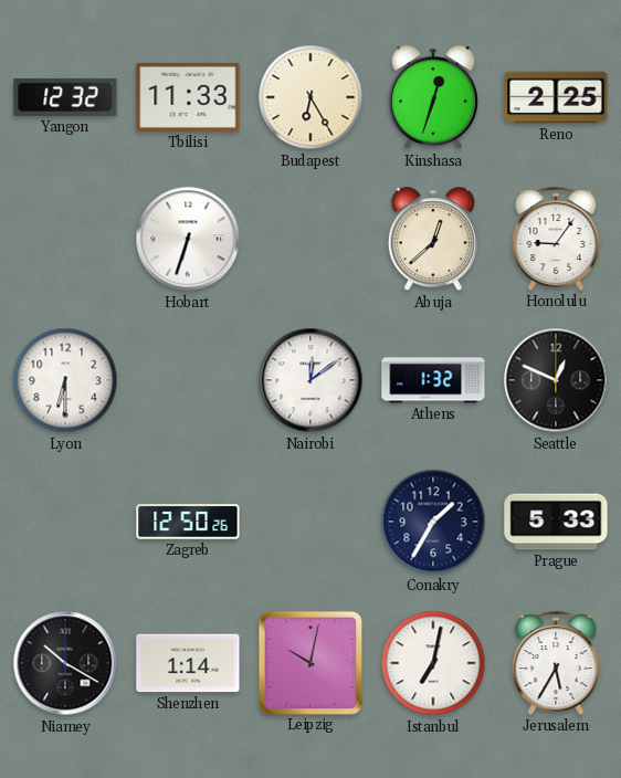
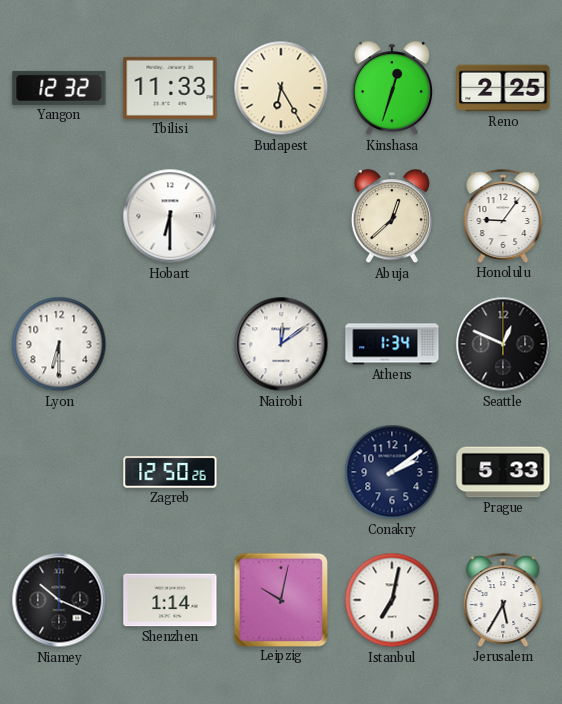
Hobart: 6:33 -> 6:30 (170, 216)
Athens: 1:32 -> 1:34 (392, 344)
Conakry: 1:35 -> 2:09 (392, 472)
Niamey: 10:20 -> 10:19 (59, 600)
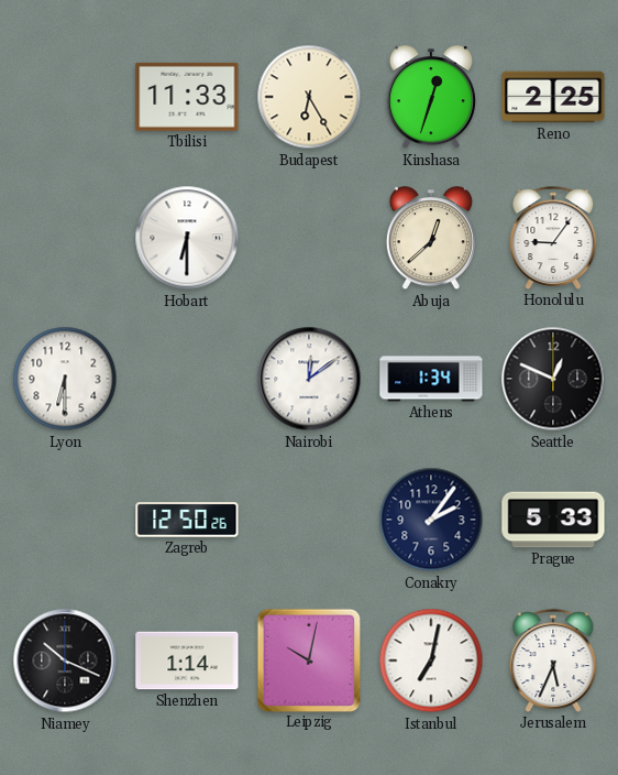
Yangon: 12:32 -> none (59, 88)
Conakry: 2:09 -> 2:06 (431, 520)
Jerusalem: 5:35 -> 5:34 (553, 661)
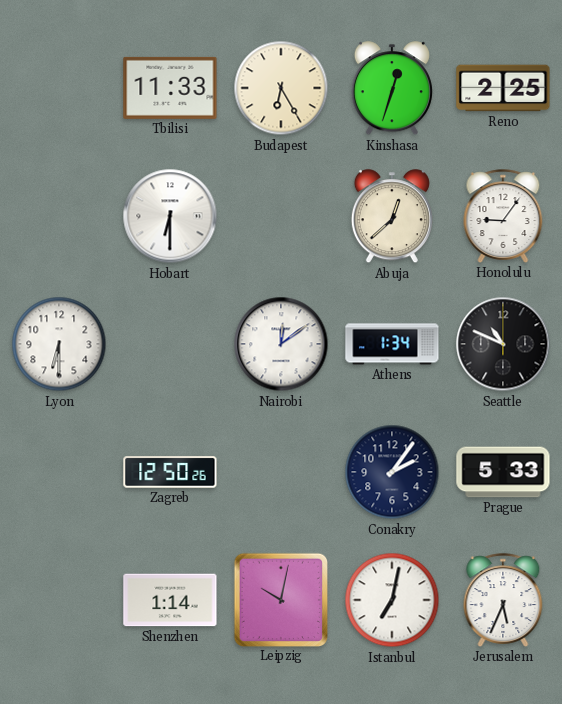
Seattle: 12:49 -> 10:49 (503, 344)
Niamey: 10:19 -> none (65, 661)
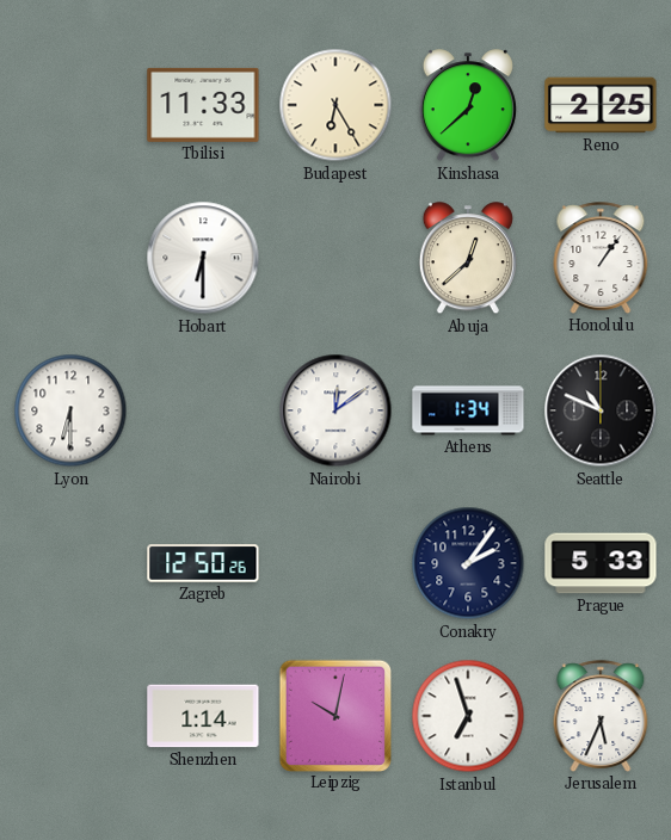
Kinshasa: 12:33 -> 12:38 (468, 106)
Honolulu: 9:06 -> 1:06 (601, 258)
Istanbul: 7:02 -> 6:57 (468, 716)
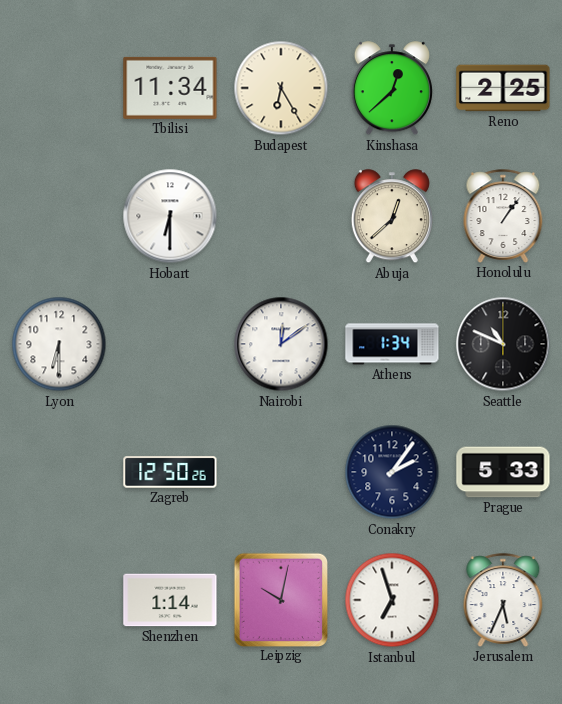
Tbilisi: 11:33 -> 11:34 (170, 88)
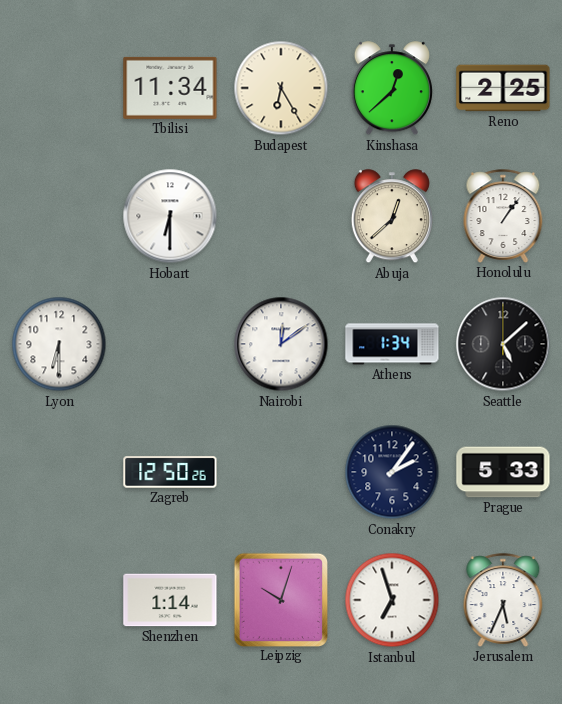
Seattle: 10:49 -> 5:08 (503, 344)
Leipzig: 10:02 -> 10:03 (280, 599)
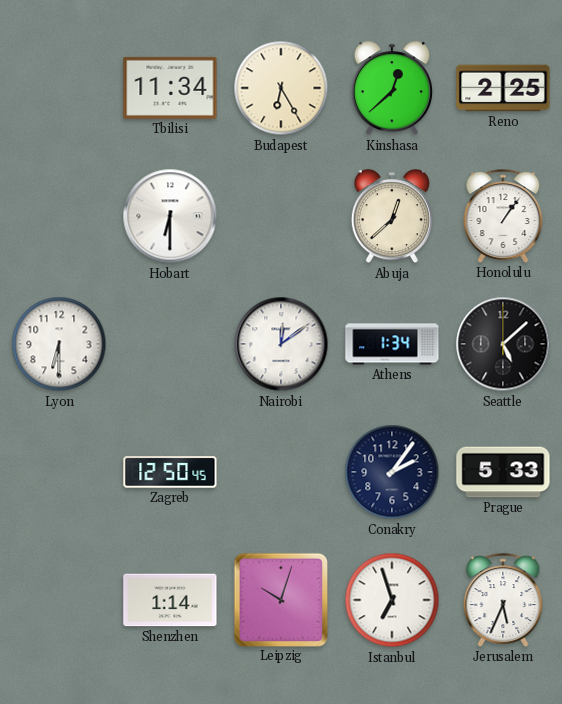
Zagreb: 12:50:26 -> 12:50:45 (170, 472)
